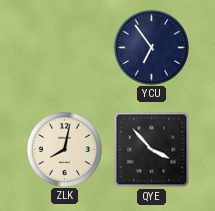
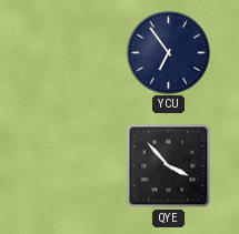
ZLK: 8:02 -> none (64, 149)
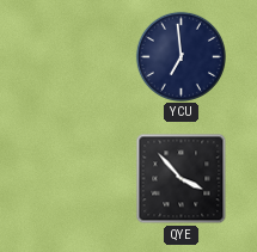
YCU: 6:54 -> 6:59 (180, 56)
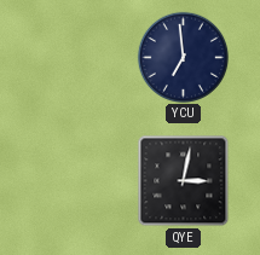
QYE: 3:53 -> 3:02 (184, 181)
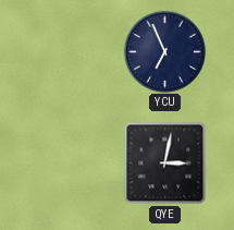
YCU: 6:59 -> 6:56 (164, 51)
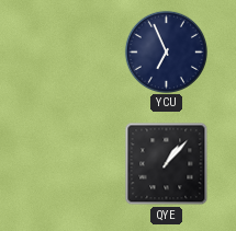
QYE: 3:02 -> 1:07 (167, 164)
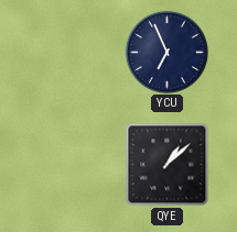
QYE: 1:07 -> 1:08 (168, 165)
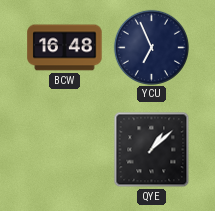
BCW: none -> 16:48 (65, 48)
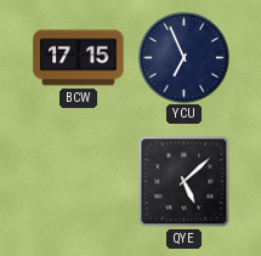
BCW: 16:48 -> 17:15 (79, 58)
QYE: 1:08 -> 5:08 (185, 182)
